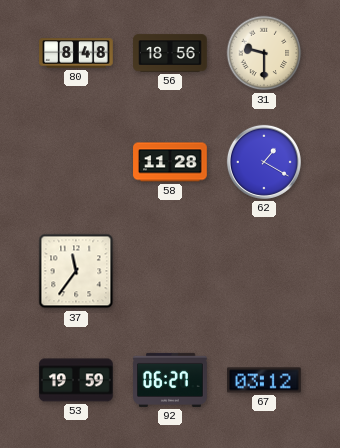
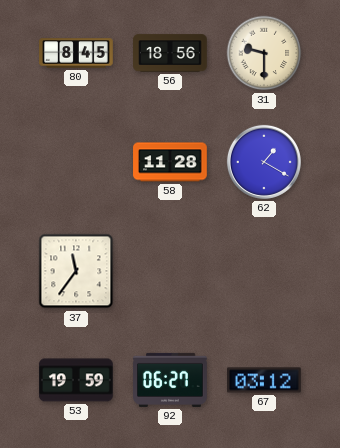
80: 8:48 -> 8:45 (76, 53)
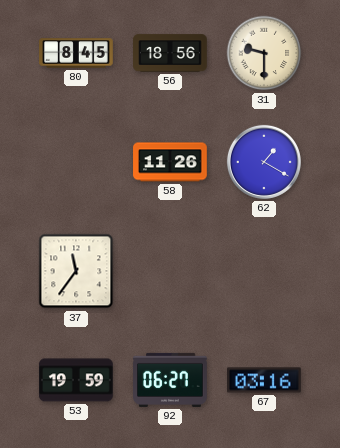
58: 11:28 -> 11:26 (170, 162)
67: 03:12 -> 03:16 (265, 380)
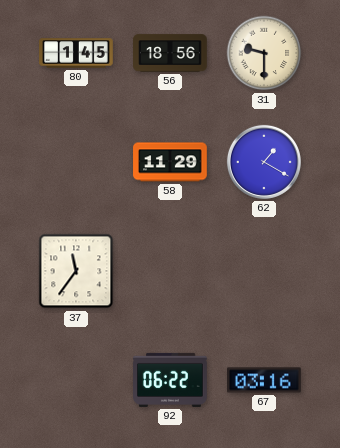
80: 8:45 -> 1:45 (76, 53)
58: 11:26 -> 11:29 (170, 162)
53: 19:59 -> none (77, 380)
92: 06:27 -> 06:22 (170, 380)
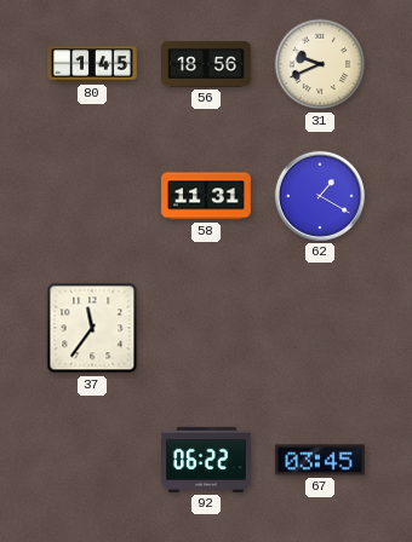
31: 9:30 -> 9:41 (320, 64)
58: 11:29 -> 11:31 (206, 196)
67: 03:16 -> 03:45 (321, 460)
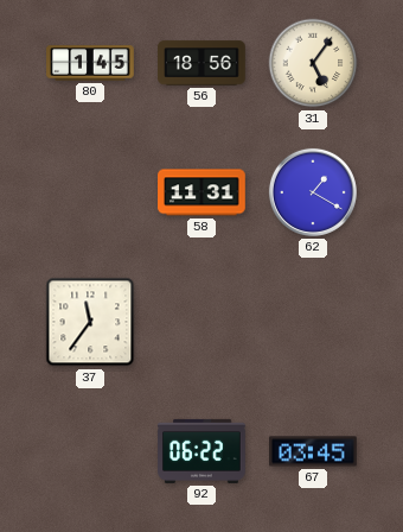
31: 9:41 -> 5:06 (313, 63)
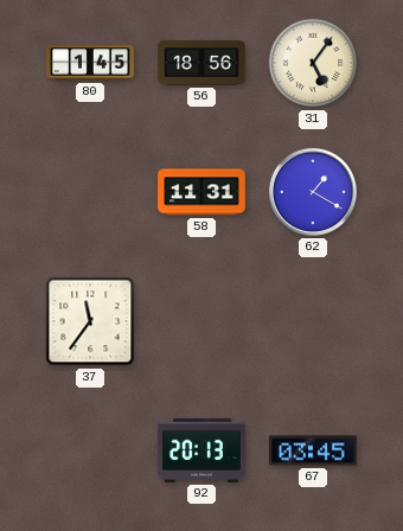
92: 06:22 -> 20:13 (201, 450)
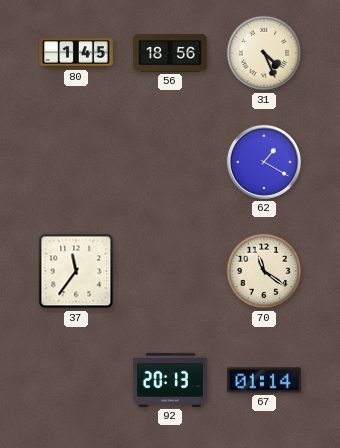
31: 5:06 -> 4:26 (264, 53)
58: 11:31 -> none (201, 192)
70: none -> 11:21 (264, 271)
67: 03:45 -> 01:14 (265, 380)
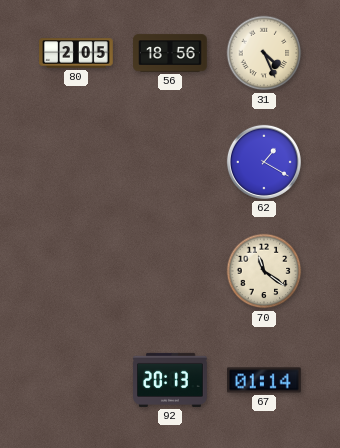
80: 1:45 -> 2:05 (76, 53)
37: 11:36 -> none (76, 271)
